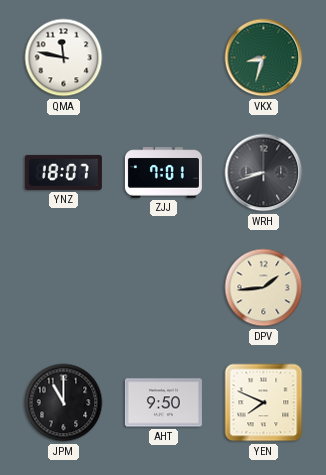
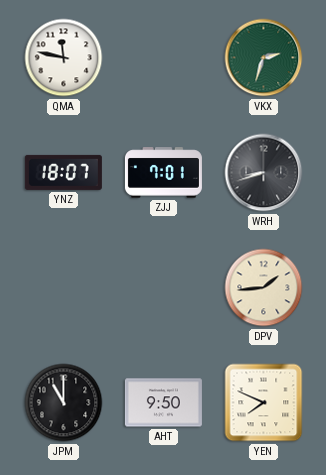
VKX: 8:33 -> 2:33 (264, 58)
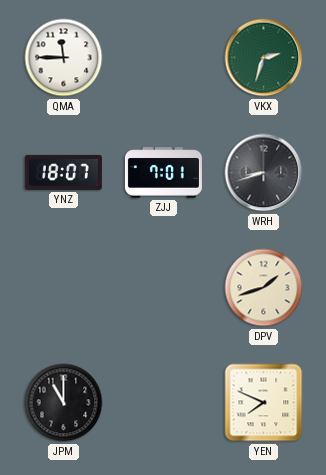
QMA: 11:47 -> 11:45 (64, 58)
DPV: 1:44 -> 1:42 (264, 288)
AHT: 9:50 -> none (163, 403)
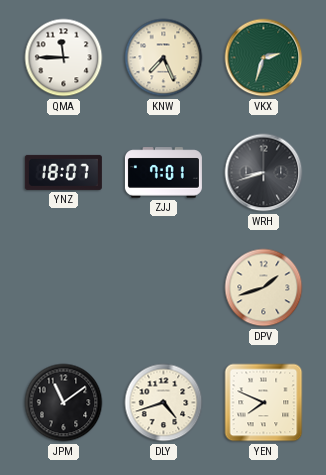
KNW: none -> 7:26 (164, 58)
JPM: 11:00 -> 11:09 (64, 403)
DLY: none -> 4:42 (164, 403)
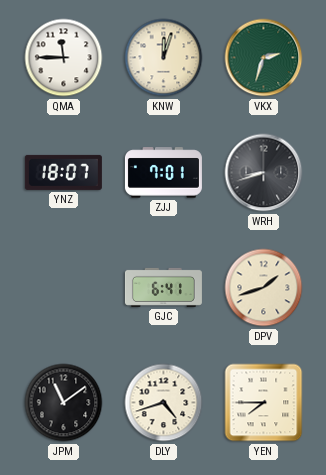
KNW: 7:26 -> 12:03 (164, 58)
GJC: none -> 6:41 (163, 287)
YEN: 7:49 -> 7:45 (264, 403)
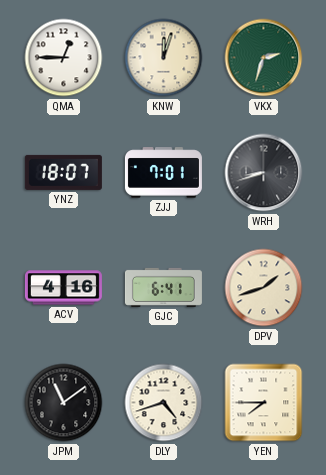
QMA: 11:45 -> 12:45 (64, 58)
ACV: none -> 4:16 (63, 288)
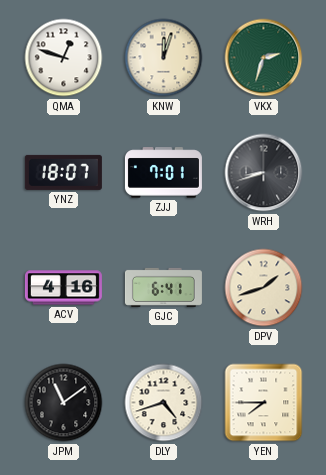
QMA: 12:45 -> 12:48 (64, 58)
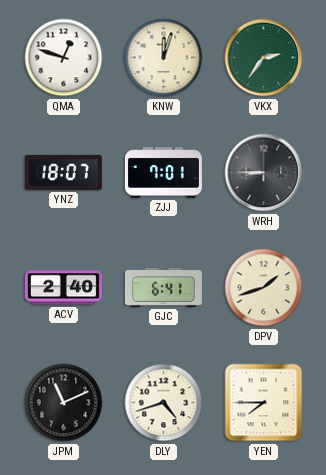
VKX: 2:33 -> 2:36 (264, 58)
WRH: 8:42 -> 8:45 (264, 173)
ACV: 4:16 -> 2:40 (63, 288)
JPM: 11:09 -> 11:11 (64, 403)
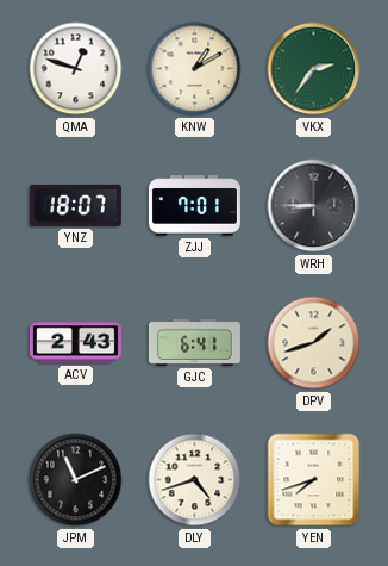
KNW: 12:03 -> 1:10 (195, 69)
ACV: 2:40 -> 2:43 (75, 343)
YEN: 7:45 -> 7:42 (314, 480)
